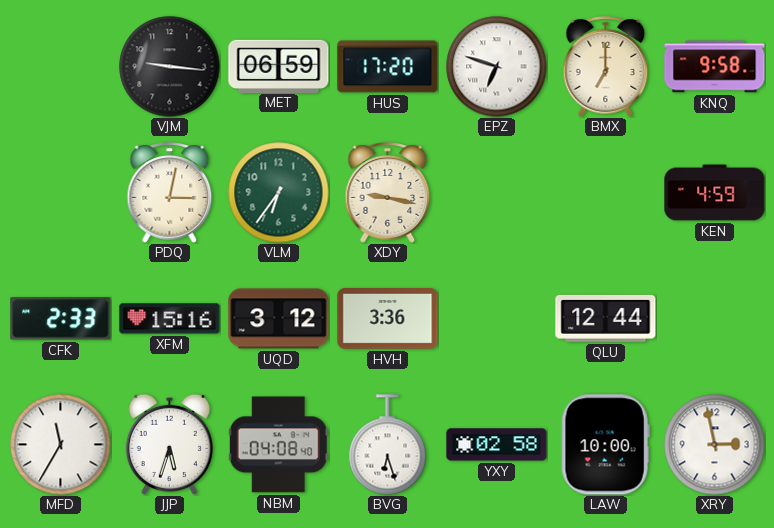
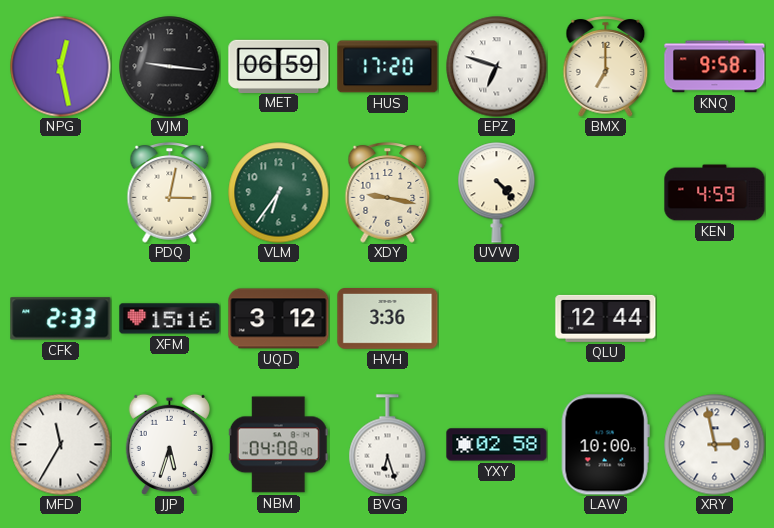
NPG: none -> 12:28 (61, 67)
UVW: none -> 4:23 (497, 193)
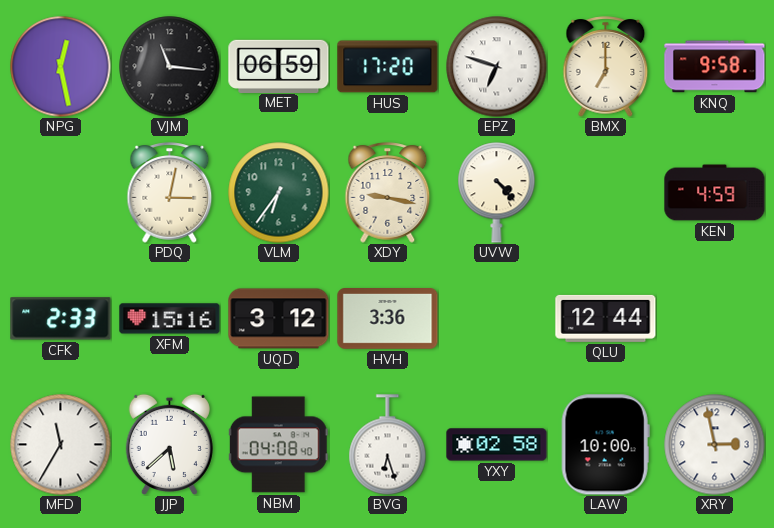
VJM: 9:16 -> 11:16 (170, 67)
JJP: 5:33 -> 5:38 (169, 444)
